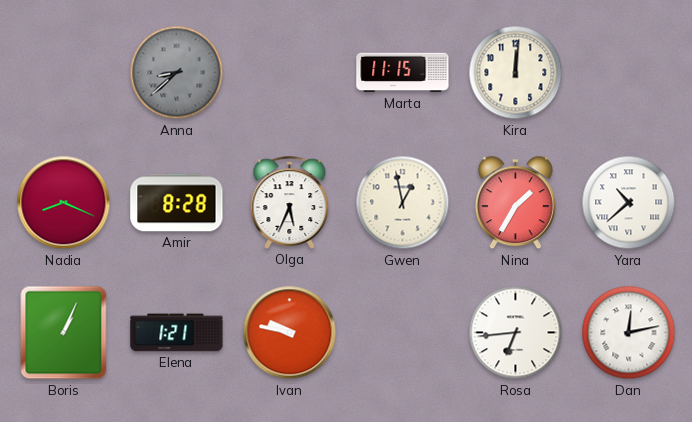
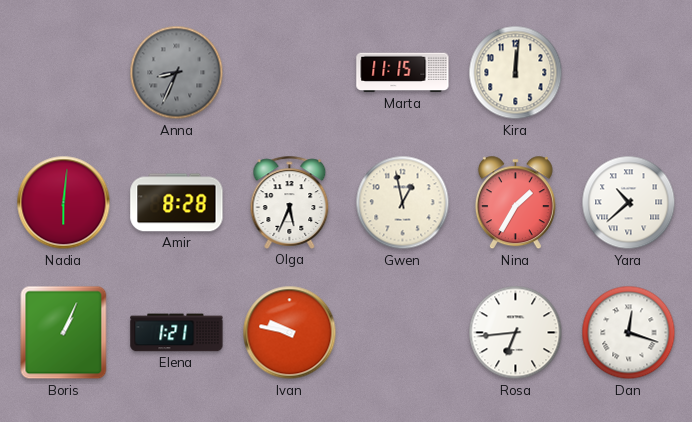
Anna: 8:38 -> 8:34 (177, 73)
Nadia: 8:19 -> 6:01 (64, 203)
Dan: 12:13 -> 12:18 (629, 333)
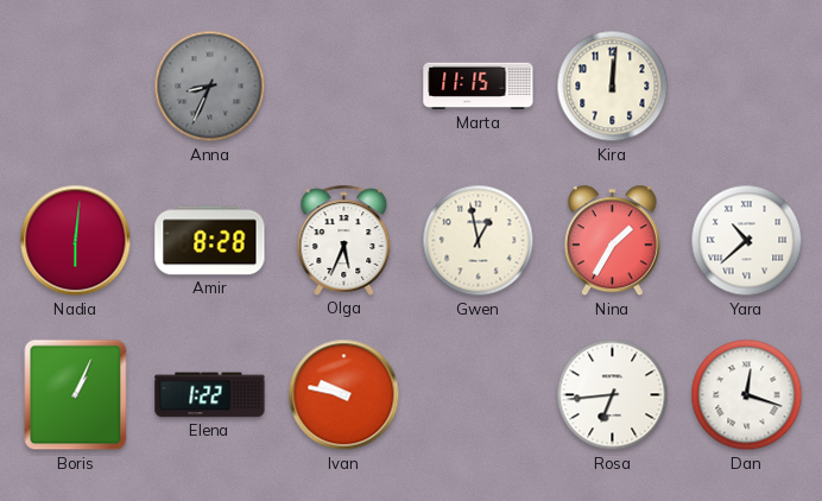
Elena: 1:21 -> 1:22 (210, 395)
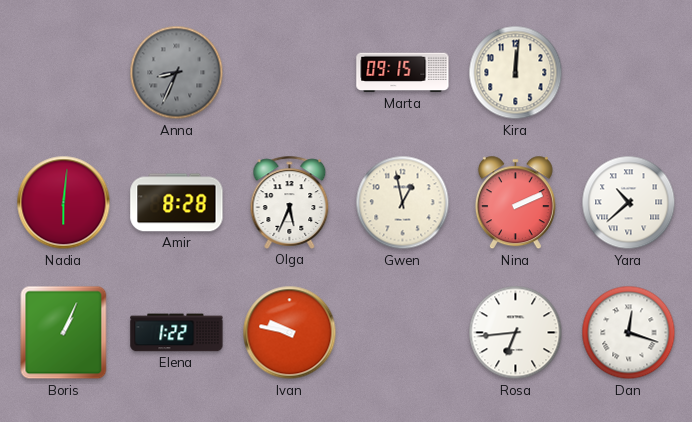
Marta: 11:15 -> 09:15 (403, 73)
Nina: 1:35 -> 2:11 (515, 203)
